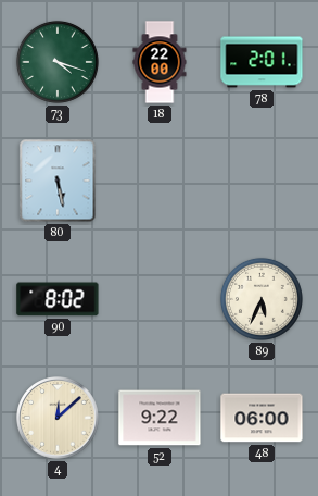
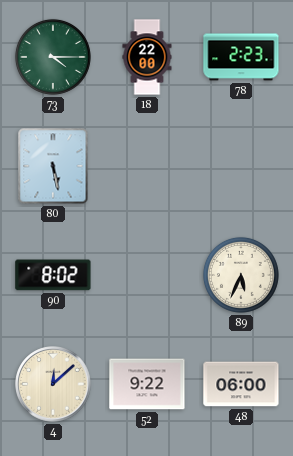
73: 4:18 -> 4:15 (53, 57)
78: 2:01 -> 2:23 (241, 57)
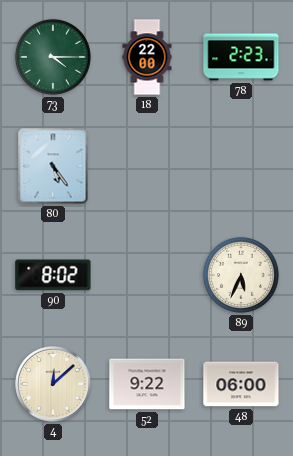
80: 5:28 -> 5:24 (53, 166)
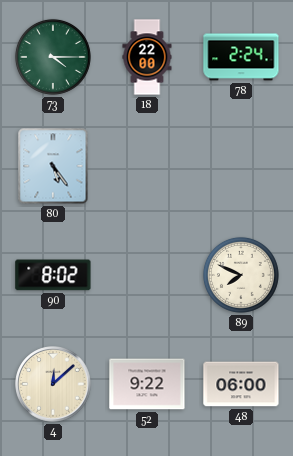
78: 2:23 -> 2:24 (241, 57)
89: 5:34 -> 7:49 (241, 275)
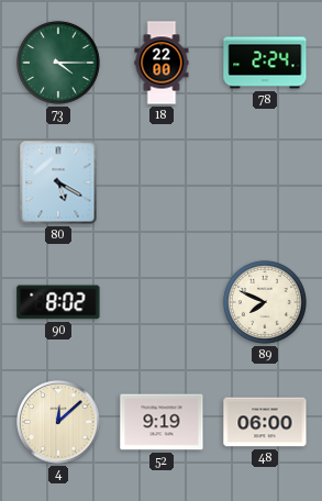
80: 5:24 -> 5:20 (58, 182)
52: 9:22 -> 9:19 (162, 422)
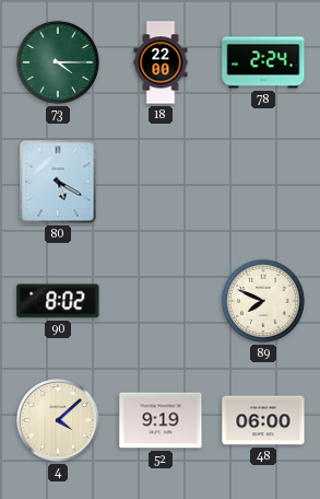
4: 12:08 -> 4:08 (58, 420)
